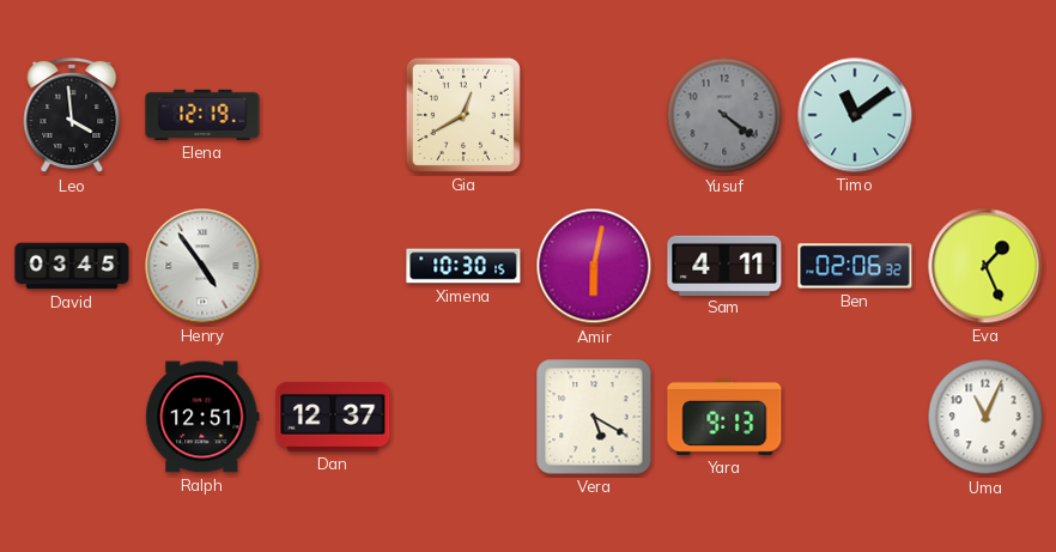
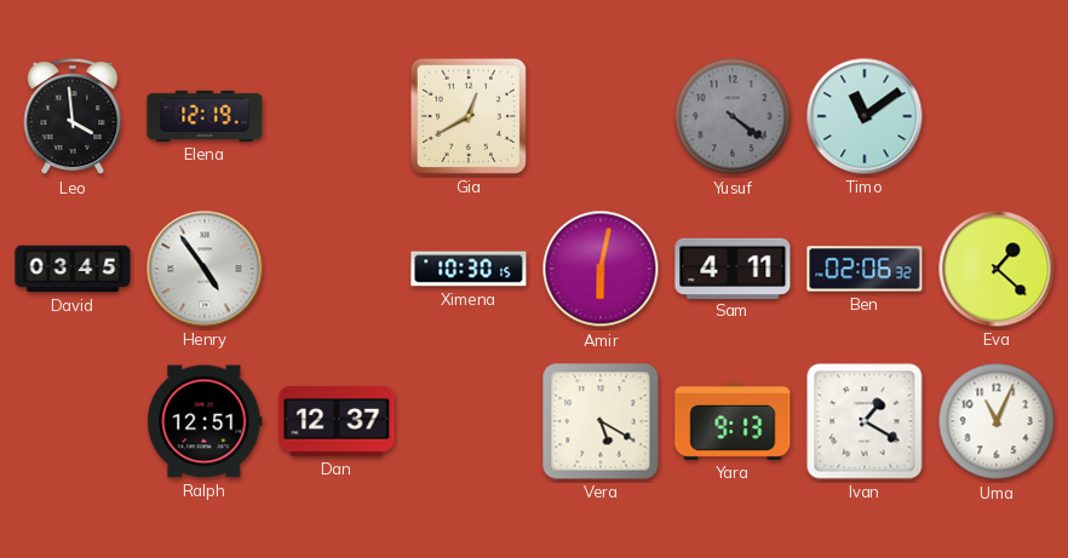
Eva: 1:26 -> 1:22 (997, 269)
Ivan: none -> 1:20 (865, 421)
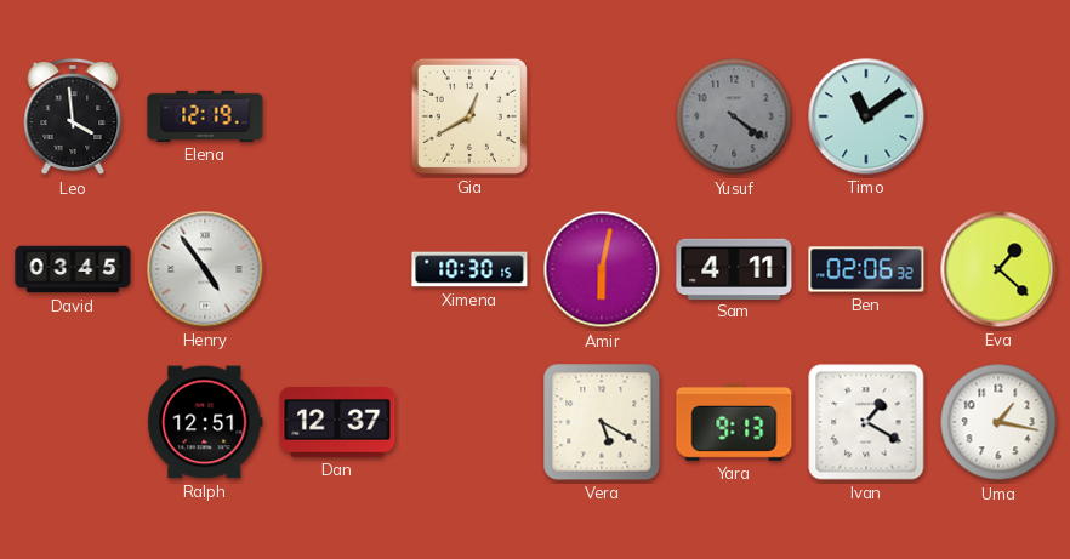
Uma: 11:04 -> 1:17 (998, 422)
